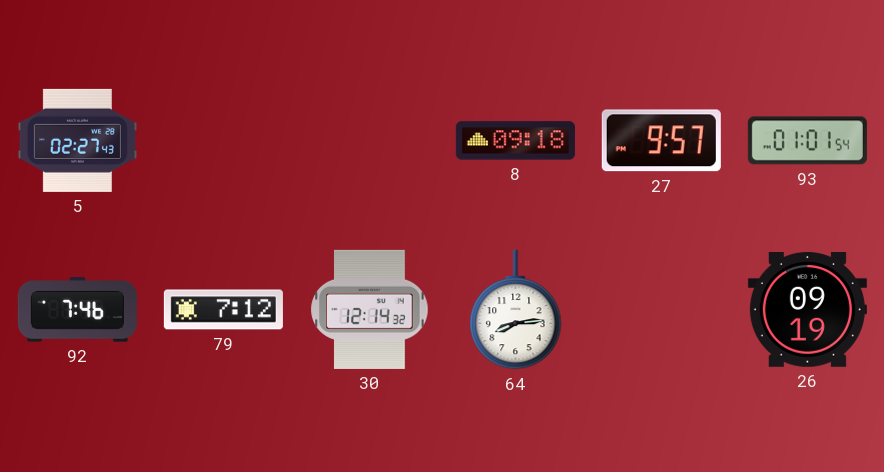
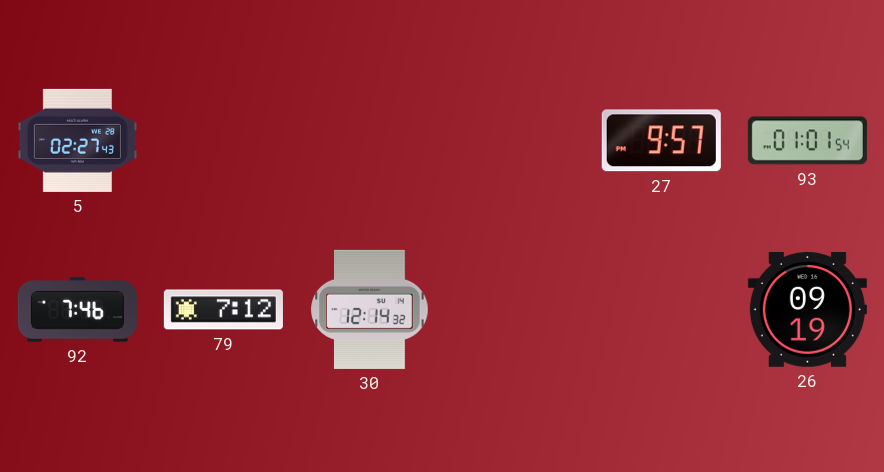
8: 09:18 -> none (515, 141)
64: 8:14 -> none (516, 310)
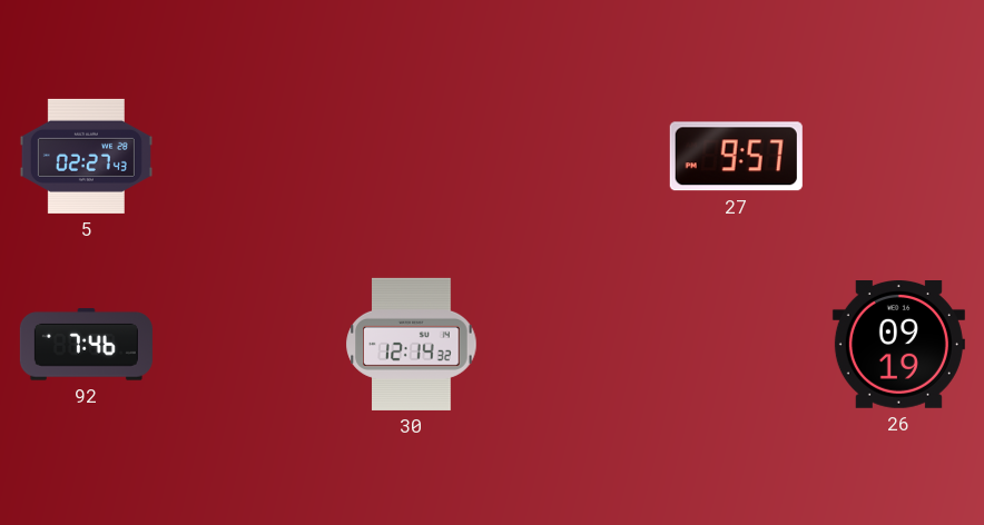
93: 01:01 -> none (807, 141)
79: 7:12 -> none (223, 310)
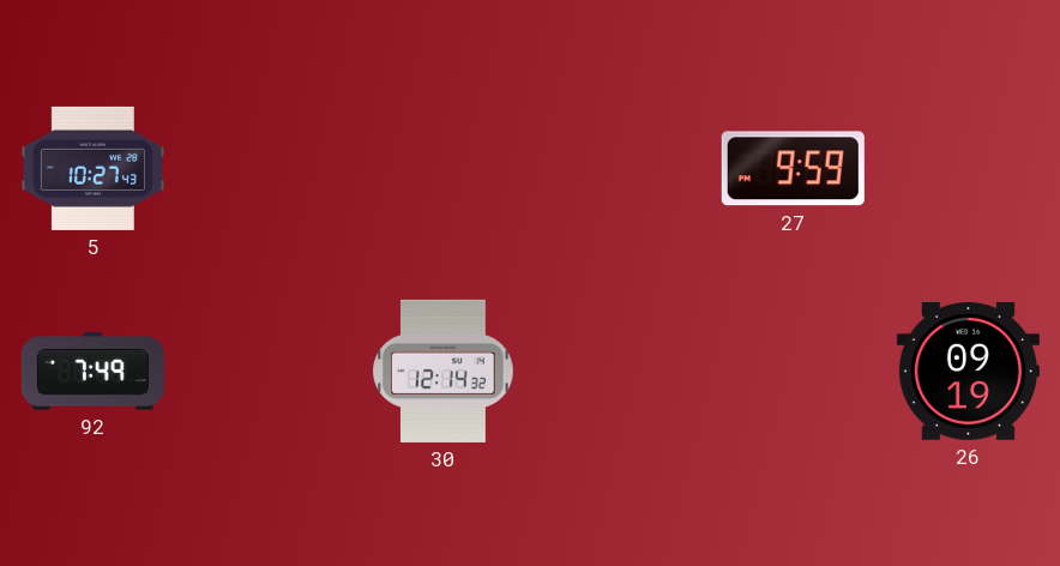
5: 02:27 -> 10:27 (92, 168)
27: 9:57 -> 9:59 (793, 169)
92: 7:46 -> 7:49 (92, 372)
